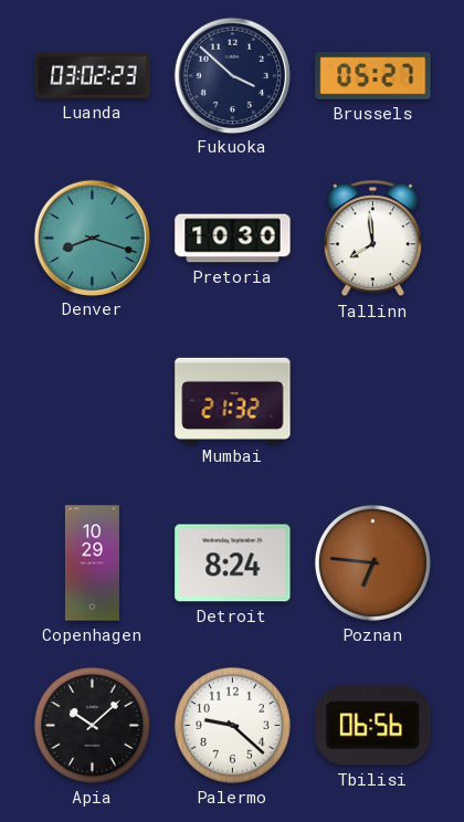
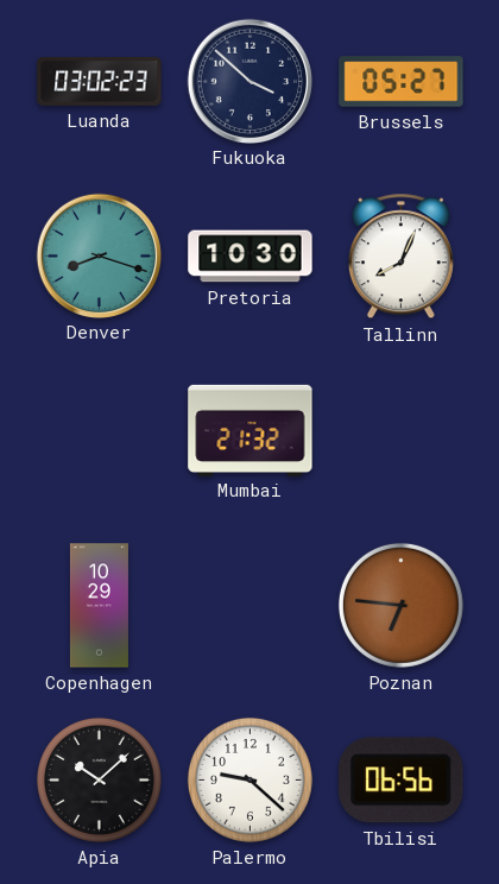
Tallinn: 7:59 -> 8:04 (400, 257)
Detroit: 8:24 -> none (233, 563)
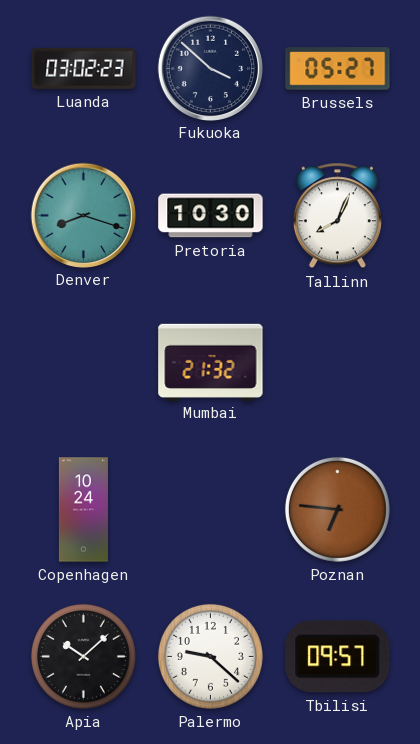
Copenhagen: 10:29 -> 10:24 (83, 510)
Tbilisi: 06:56 -> 09:57 (338, 657)
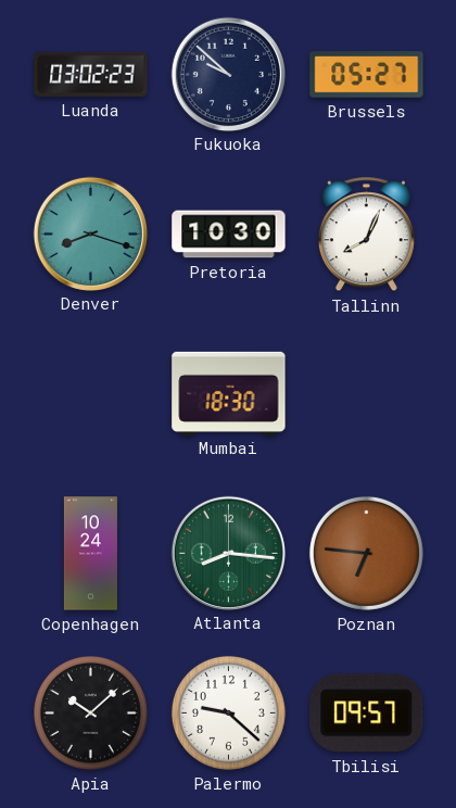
Fukuoka: 3:52 -> 9:52 (228, 74)
Mumbai: 21:32 -> 18:30 (229, 393)
Atlanta: none -> 8:16 (228, 553)
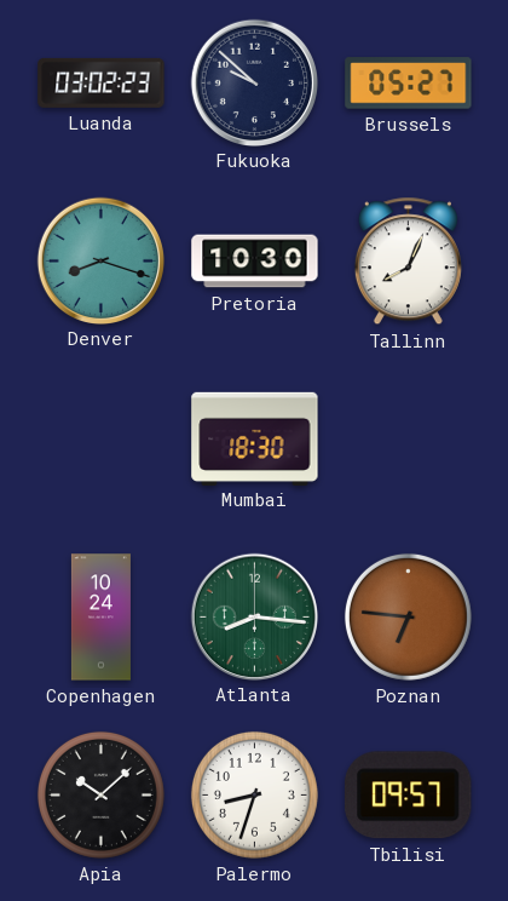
Palermo: 9:22 -> 8:33 (254, 794)
